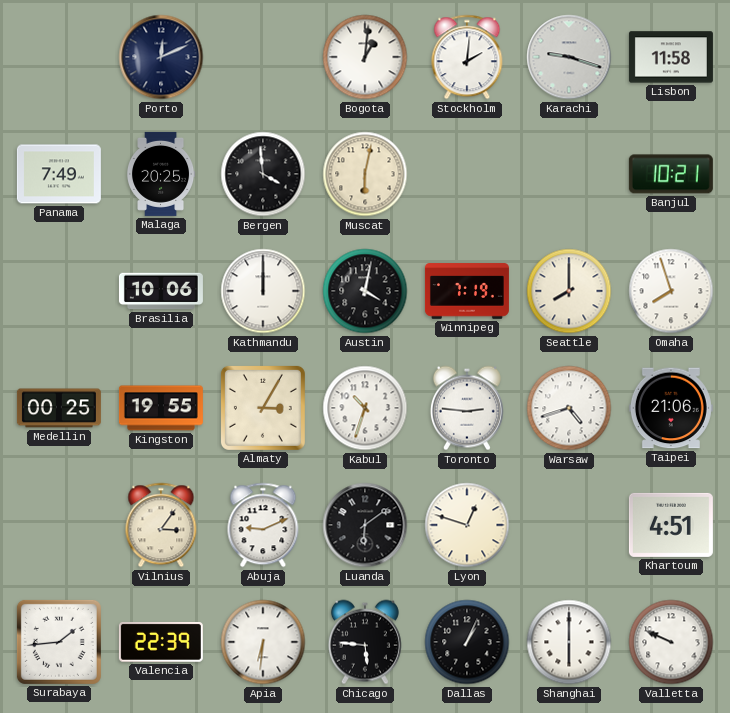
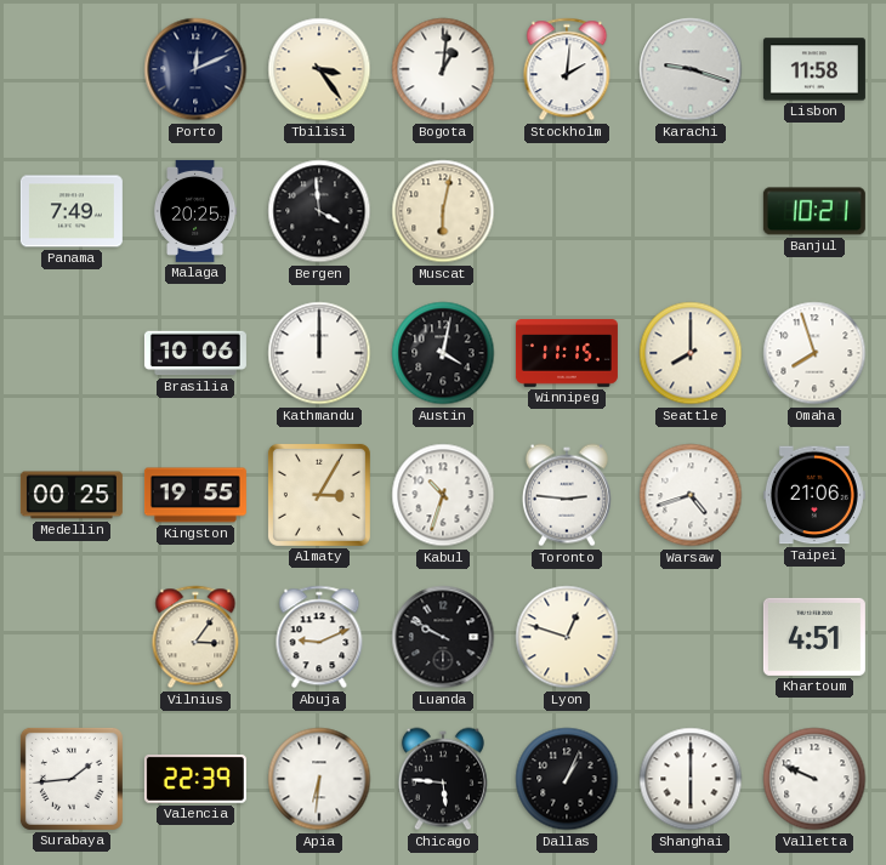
Tbilisi: none -> 3:24 (319, 69)
Winnipeg: 7:19 -> 11:15 (567, 353)
Luanda: 6:09 -> 9:50 (443, 637)
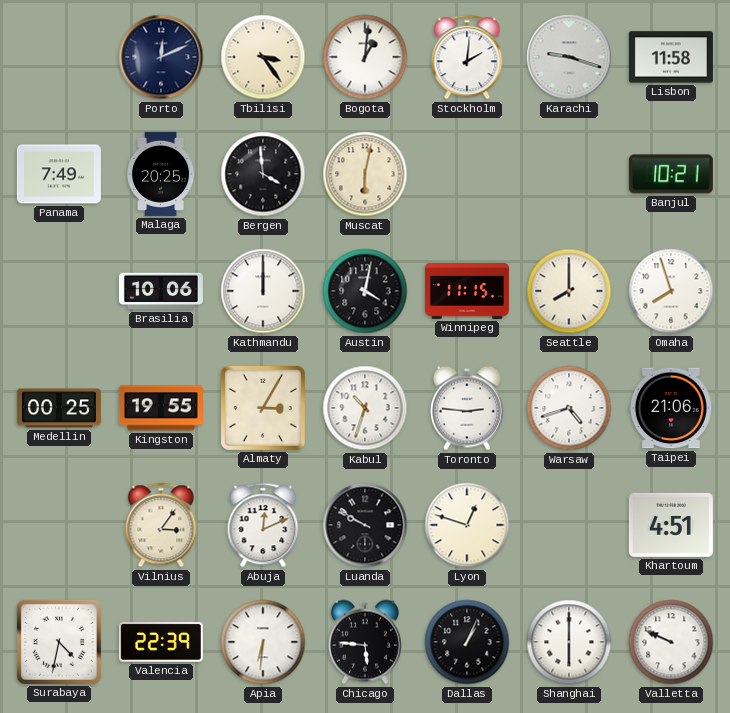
Abuja: 9:11 -> 12:11 (263, 525)
Surabaya: 1:44 -> 4:32 (59, 642)
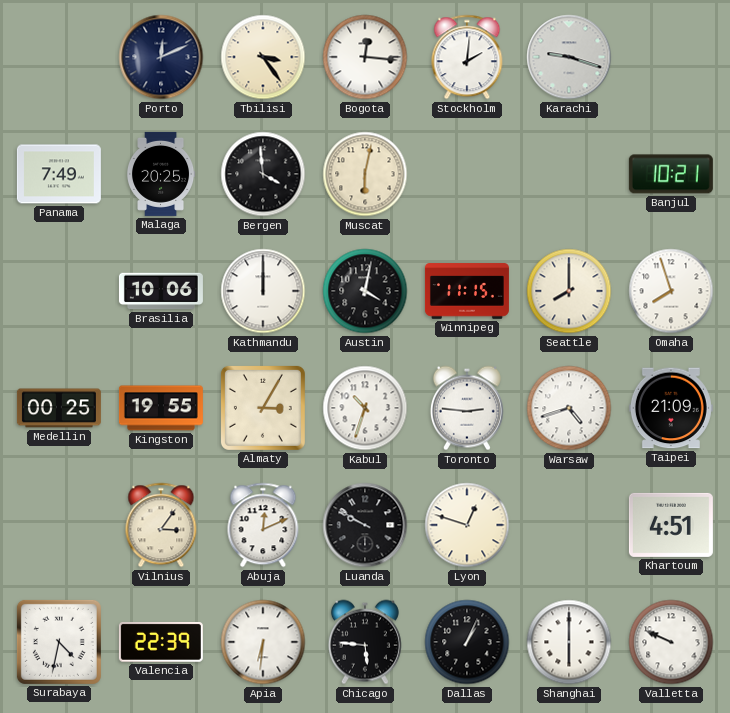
Bogota: 1:01 -> 12:16 (365, 57)
Lisbon: 11:58 -> none (671, 57)
Taipei: 21:06 -> 21:09 (671, 408)
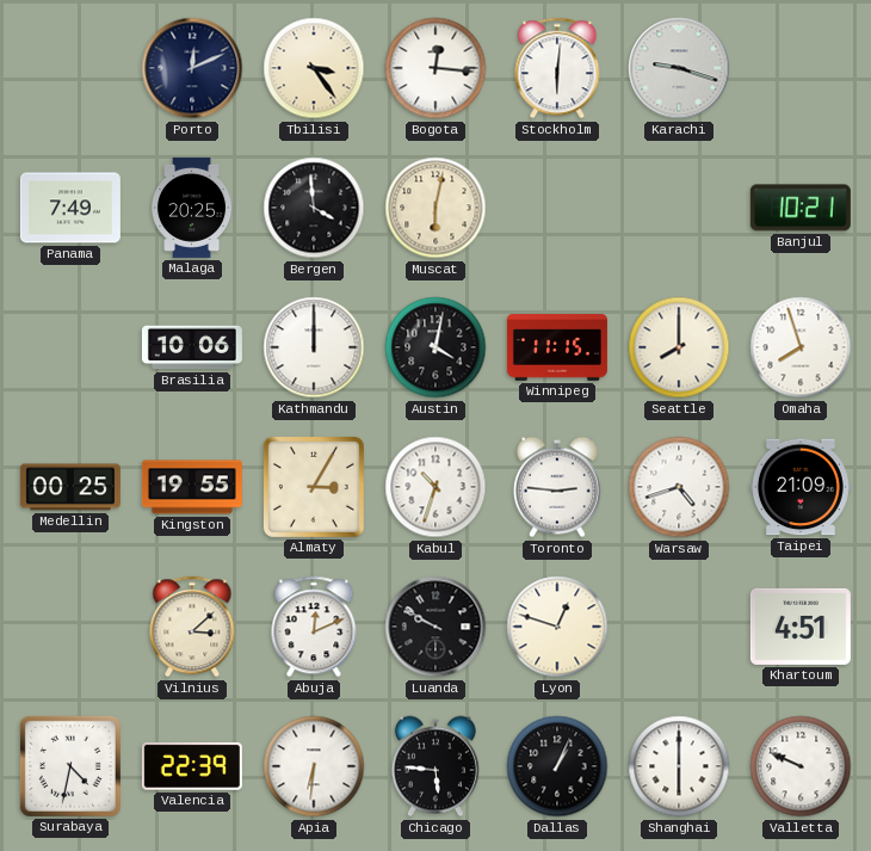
Stockholm: 2:01 -> 6:01 (557, 68)
Vilnius: 3:06 -> 3:08 (192, 627)
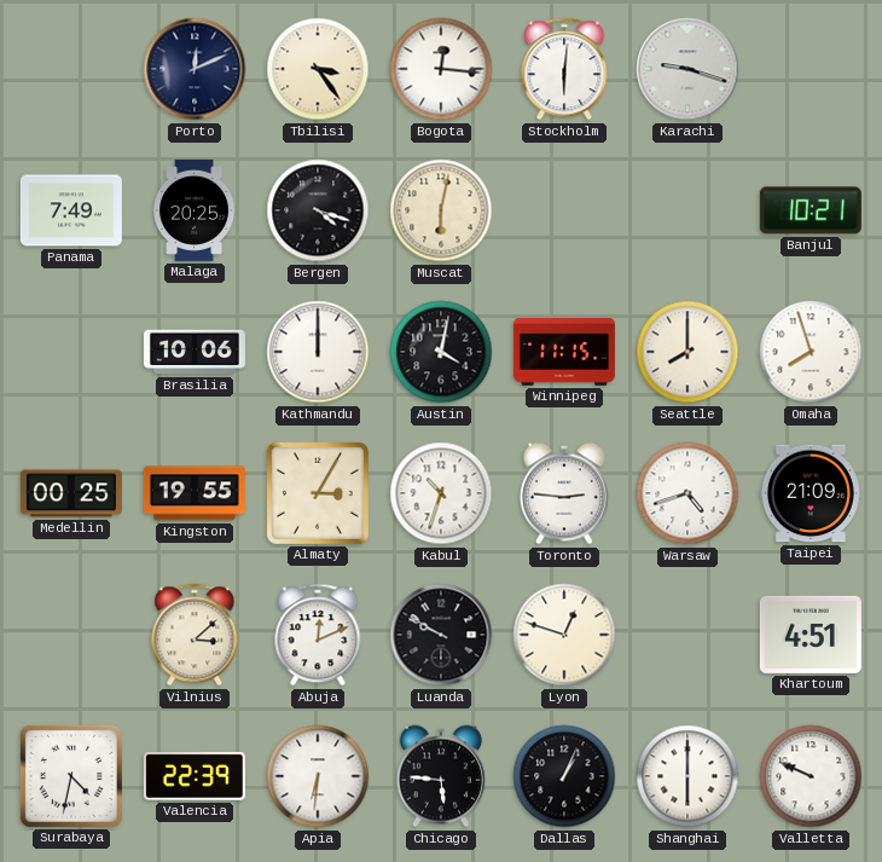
Bergen: 3:59 -> 4:18 (318, 210)
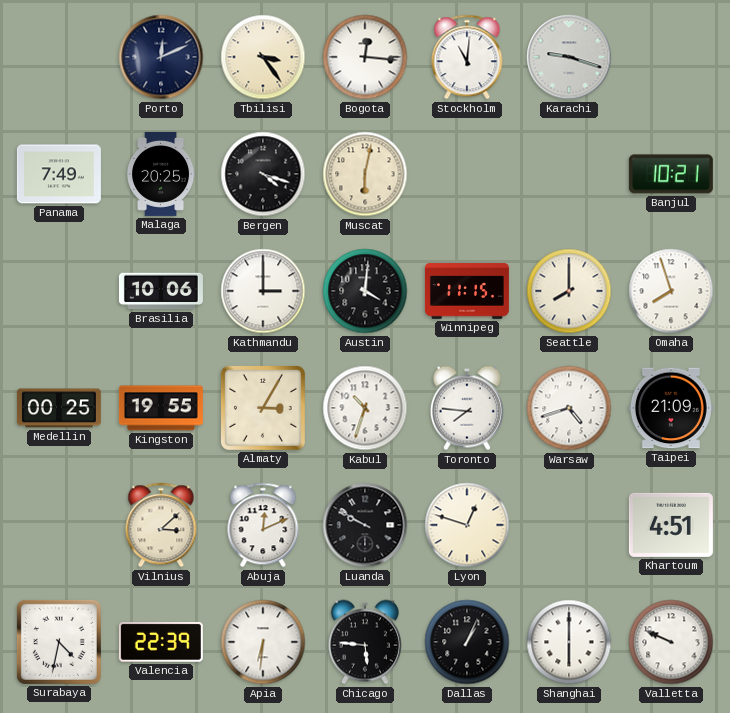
Stockholm: 6:01 -> 11:01 (467, 57)
Kathmandu: 12:00 -> 3:00 (263, 291)
Austin: 4:02 -> 4:01 (365, 291)
Toronto: 2:46 -> 7:46 (467, 408)
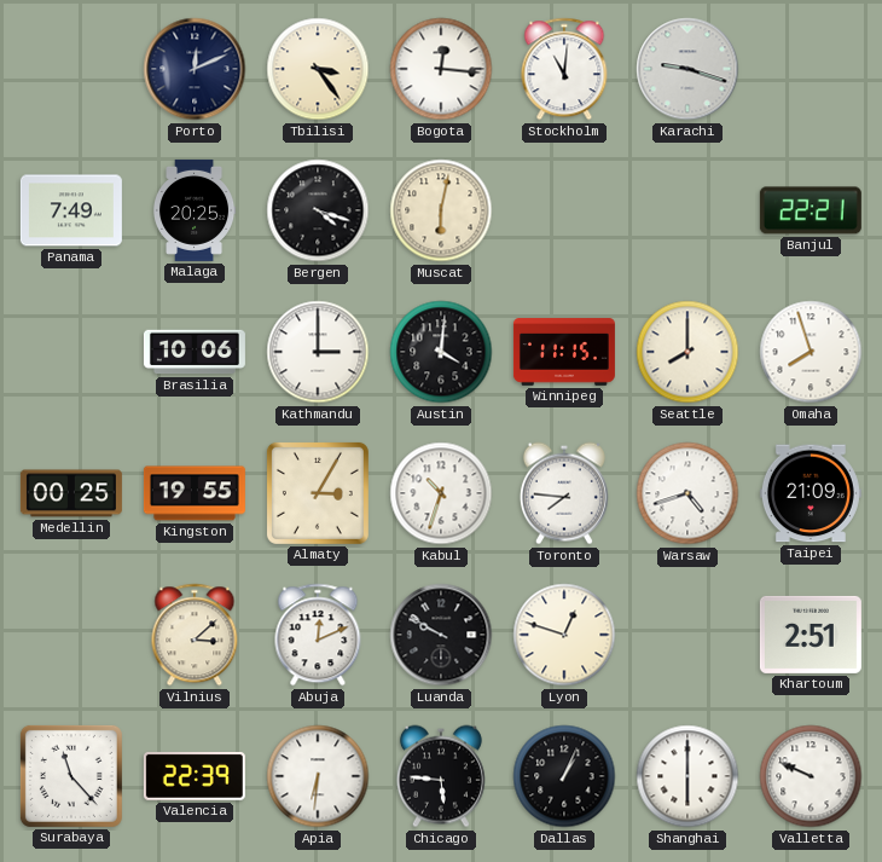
Banjul: 10:21 -> 22:21 (811, 210)
Khartoum: 4:51 -> 2:51 (811, 635)
Surabaya: 4:32 -> 11:23 (71, 776)
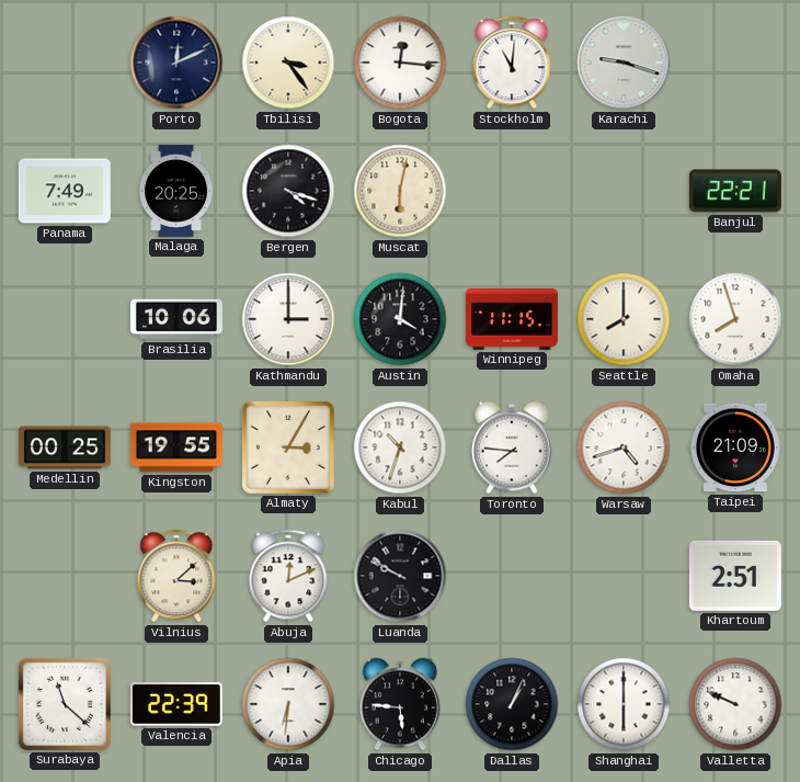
Lyon: 12:48 -> none (564, 635)
Surabaya: 11:23 -> 11:22 (65, 704)
